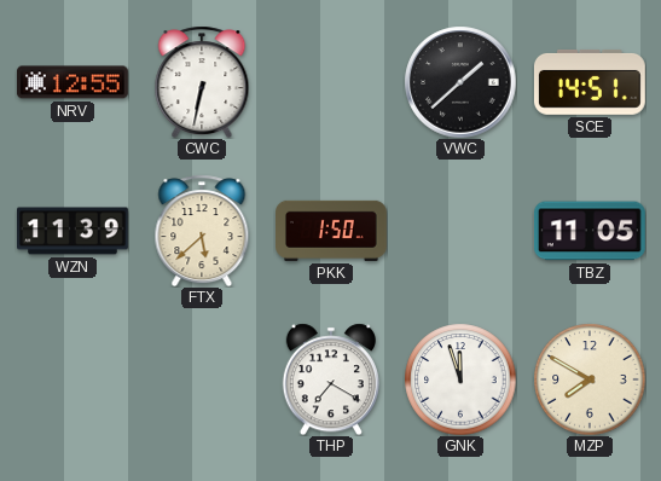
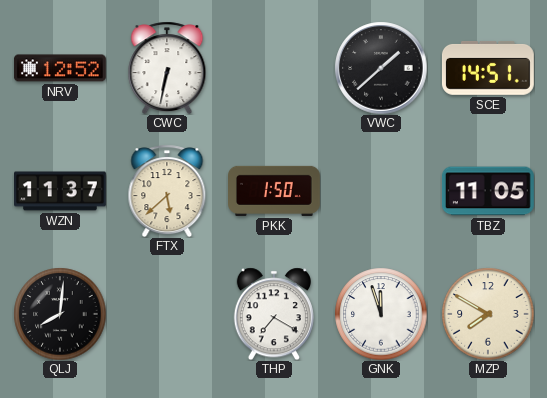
NRV: 12:55 -> 12:52 (60, 68)
WZN: 11:39 -> 11:37 (61, 191)
QLJ: none -> 8:01 (60, 314)
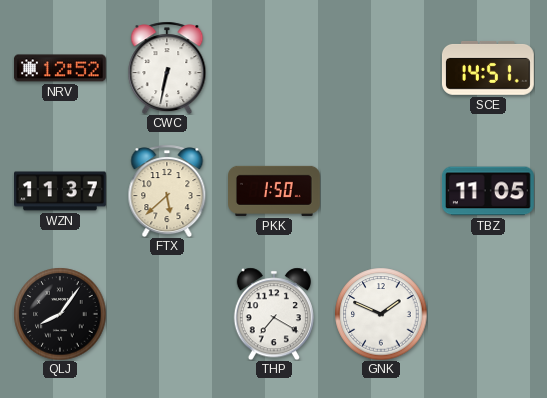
VWC: 1:38 -> none (381, 68)
QLJ: 8:01 -> 8:06 (60, 314)
GNK: 11:57 -> 1:49 (381, 314)
MZP: 7:50 -> none (488, 314)
